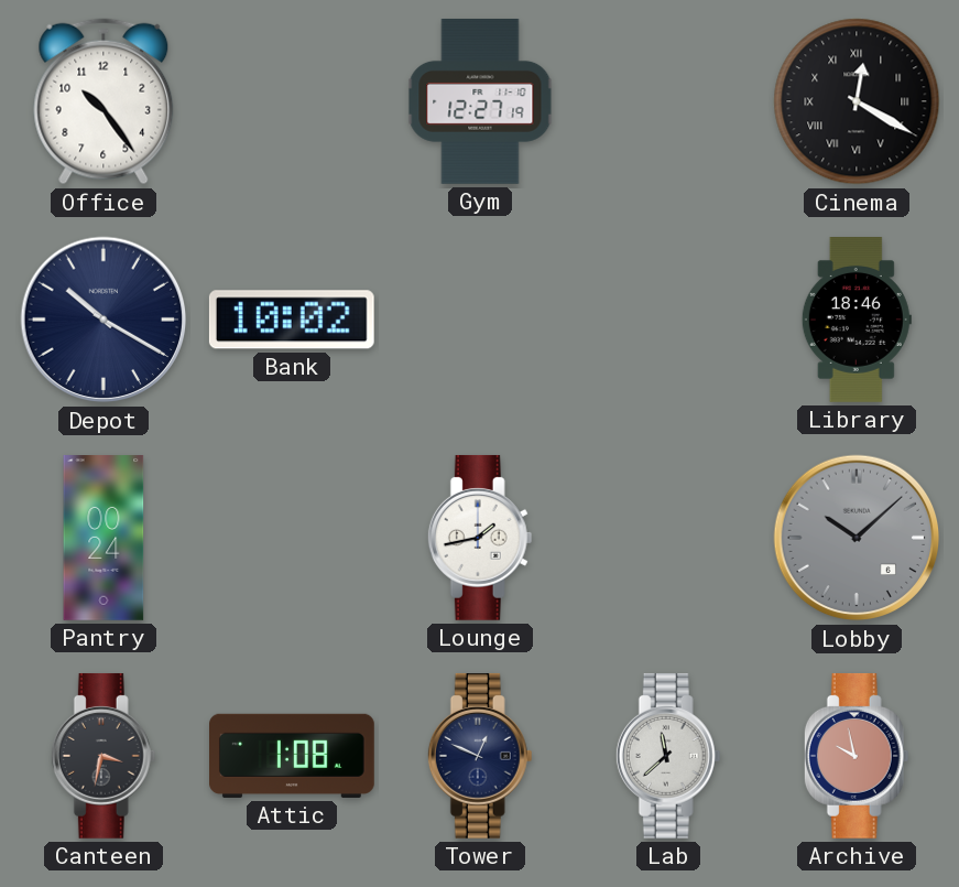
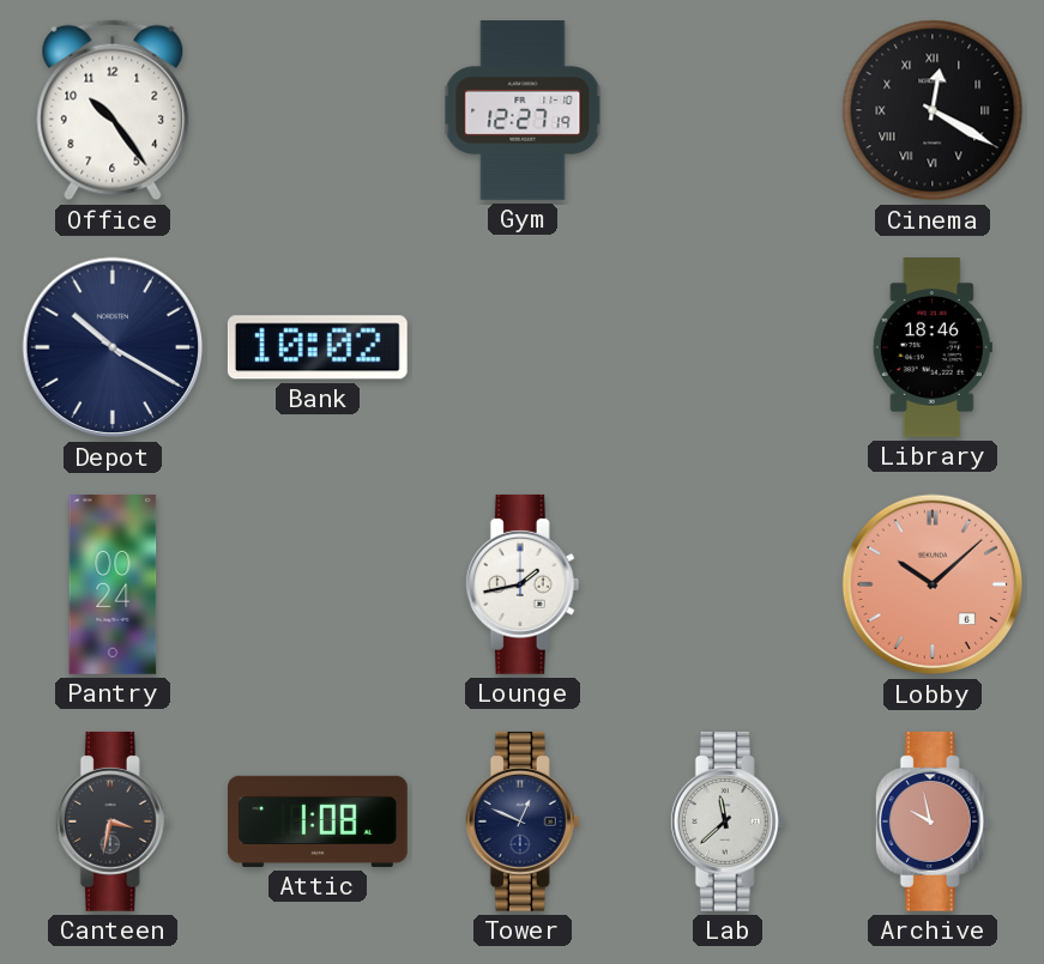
Lobby dial: grey -> salmon (933, 584)
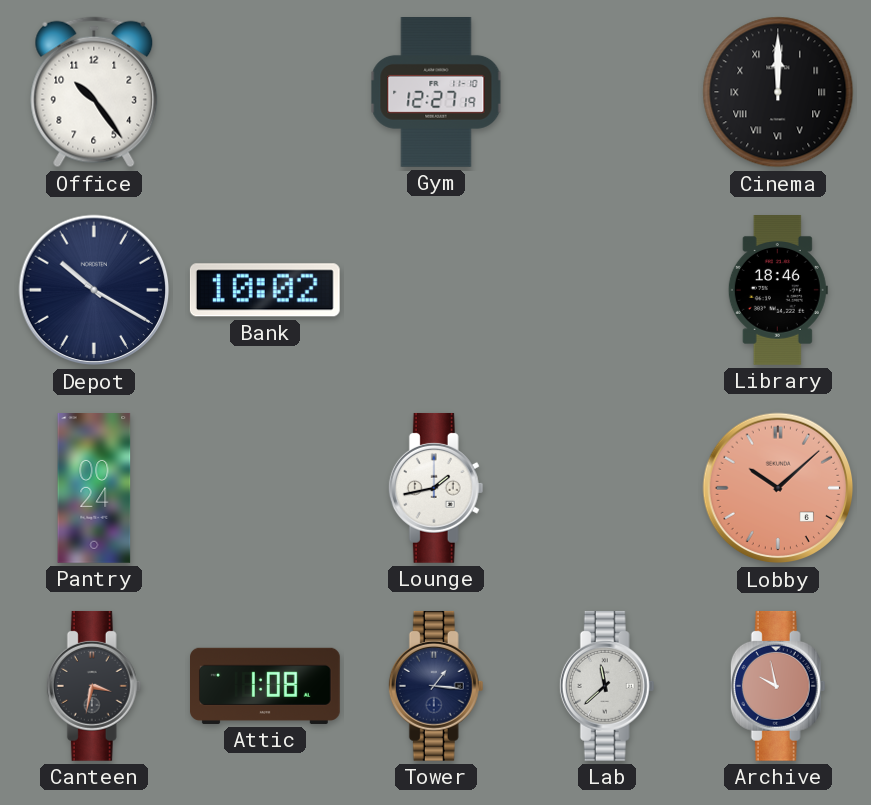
Cinema: 12:20 -> 12:00 (778, 92)
Tower: 12:49 -> 1:16 (436, 686)
